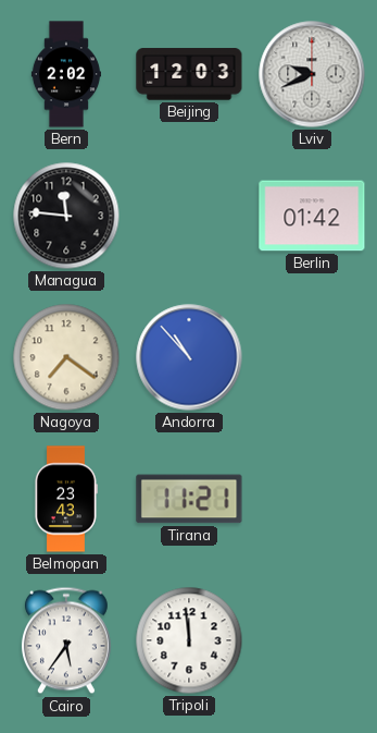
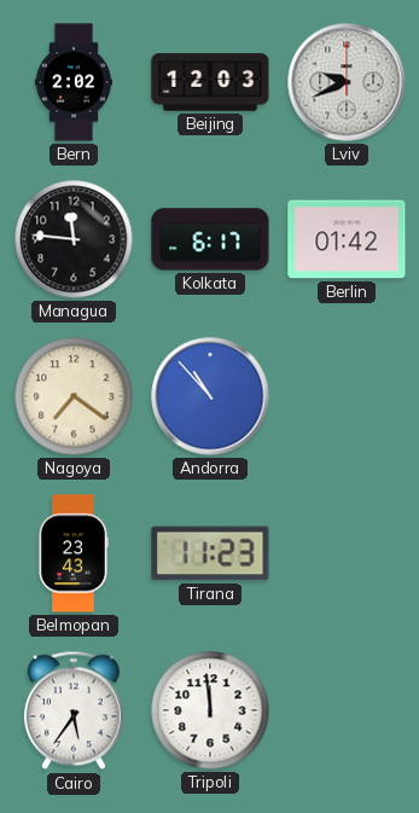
Kolkata: none -> 6:17 (210, 239)
Tirana: 11:21 -> 11:23 (210, 553)
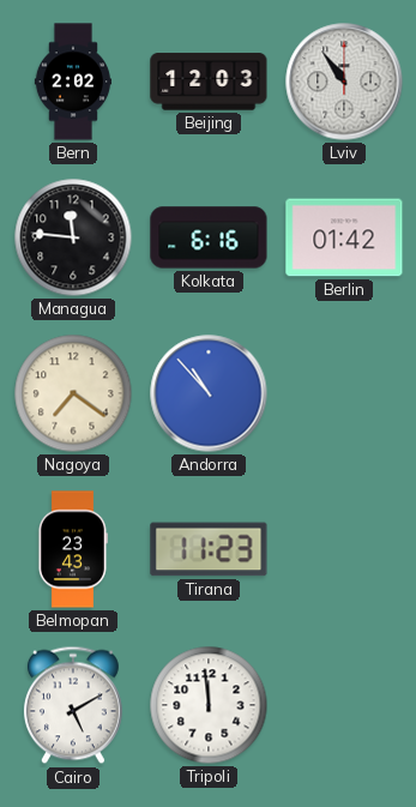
Lviv: 9:41 -> 10:54 (344, 82)
Kolkata: 6:17 -> 6:16 (209, 237)
Cairo: 5:36 -> 5:10 (73, 705)
